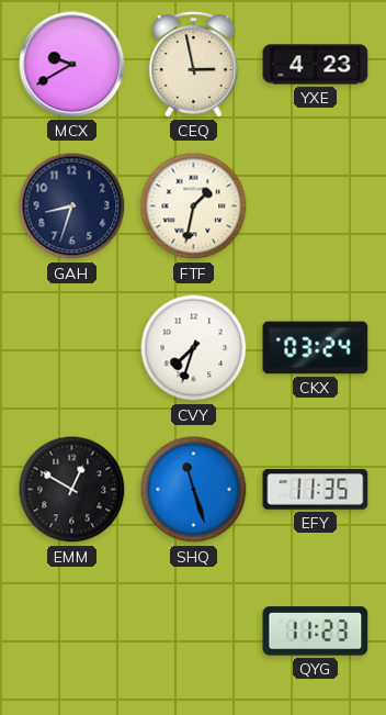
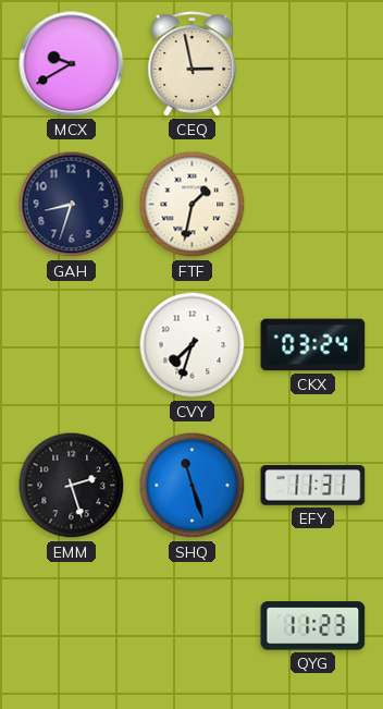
YXE: 4:23 -> none (316, 65)
EMM: 12:50 -> 2:27 (72, 486)
EFY: 11:35 -> 11:31 (313, 486)
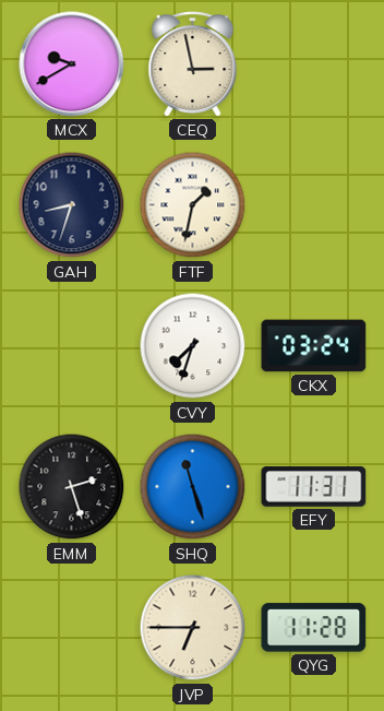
JVP: none -> 6:45 (193, 628)
QYG: 11:23 -> 11:28 (314, 628)
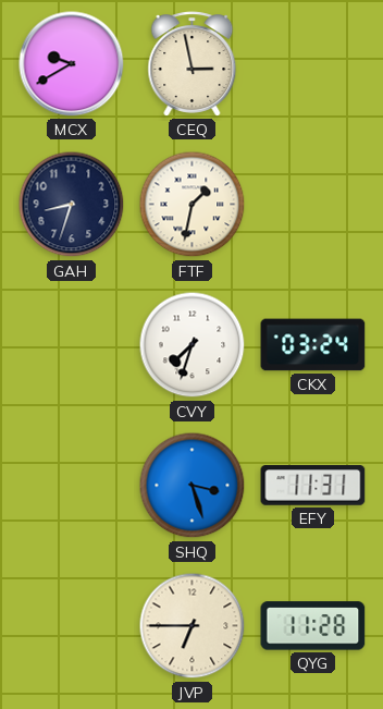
EMM: 2:27 -> none (72, 487)
SHQ: 11:27 -> 3:27 (193, 486)
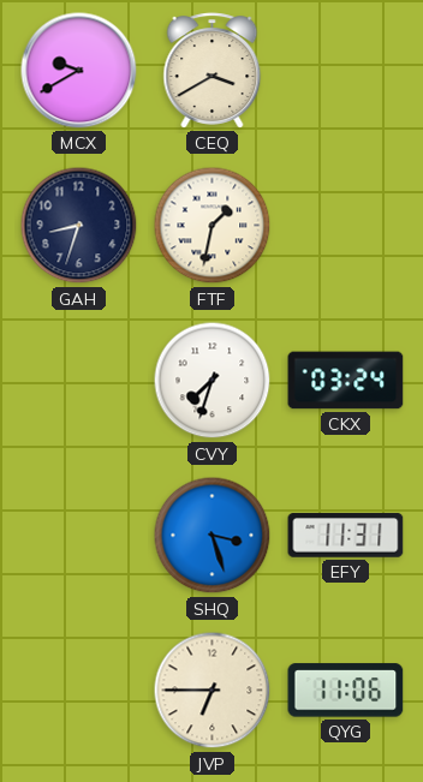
CEQ: 2:58 -> 3:40 (213, 71)
QYG: 11:28 -> 11:06 (346, 691)
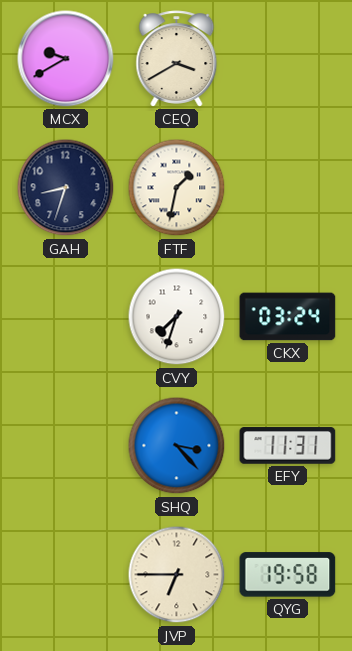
SHQ: 3:27 -> 3:23 (177, 446)
QYG: 11:06 -> 19:58 (288, 575)
